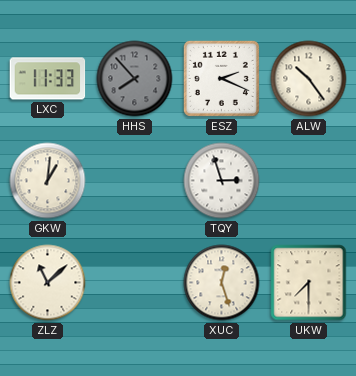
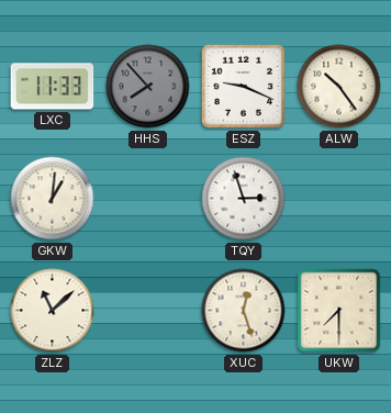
ESZ: 2:19 -> 9:19 (243, 86)
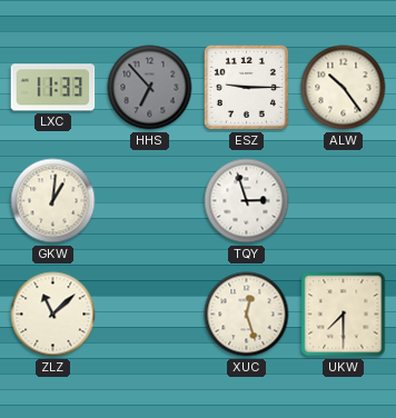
HHS: 7:53 -> 6:53 (150, 88)
ESZ: 9:19 -> 9:15 (246, 87)
